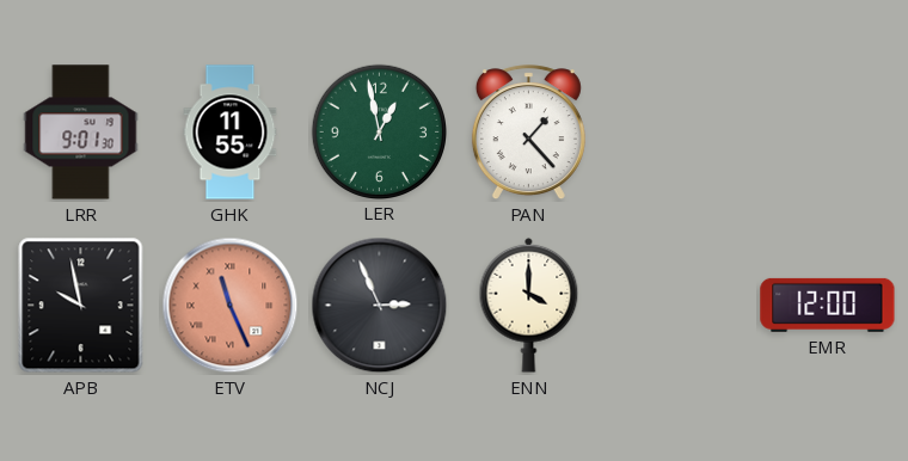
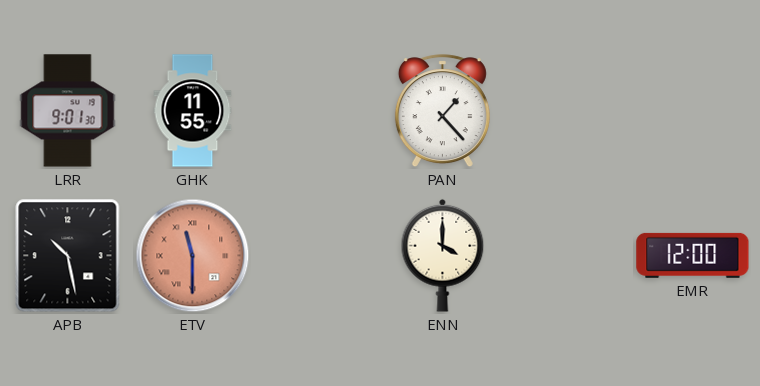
LER: 12:58 -> none (379, 131)
APB: 9:58 -> 10:28 (68, 256)
ETV: 11:26 -> 11:30 (193, 256)
NCJ: 2:56 -> none (380, 306)
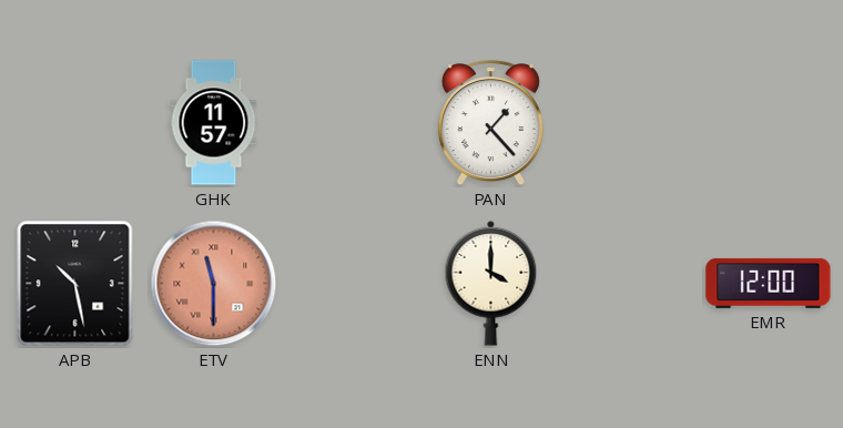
LRR: 9:01 -> none (68, 111)
GHK: 11:55 -> 11:57 (214, 123)
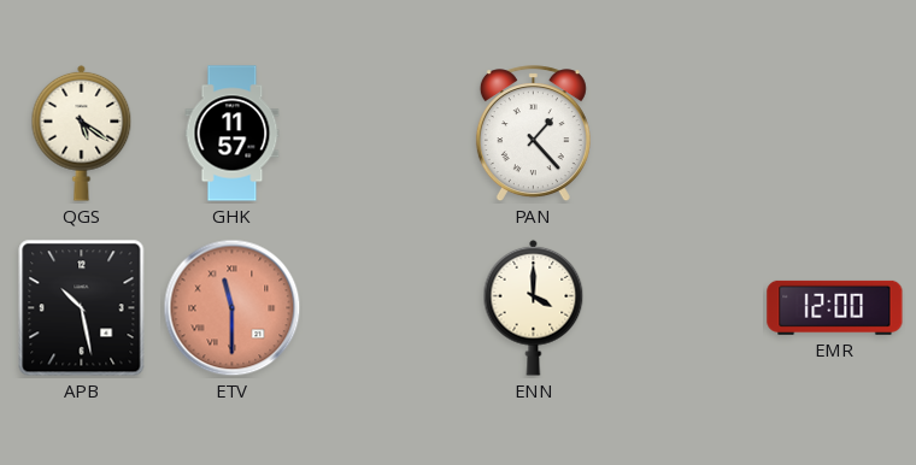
QGS: none -> 5:21 (82, 133)
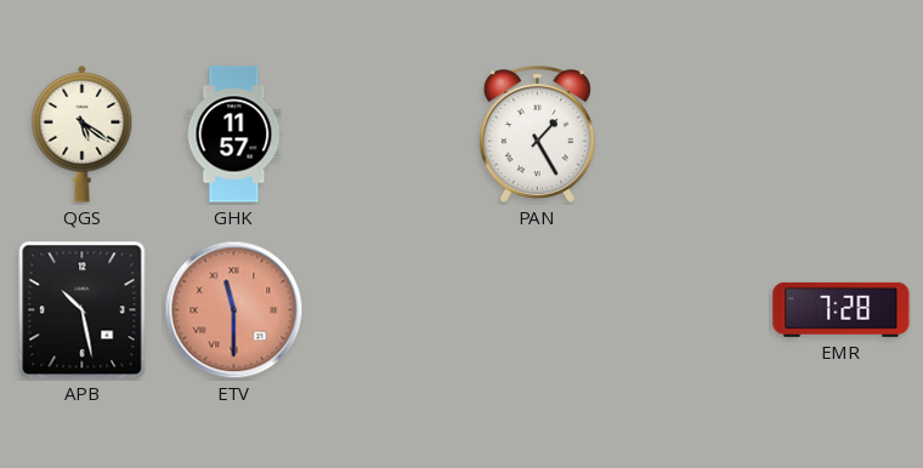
PAN: 1:23 -> 1:25 (537, 135)
ENN: 4:00 -> none (534, 307)
EMR: 12:00 -> 7:28 (842, 309)
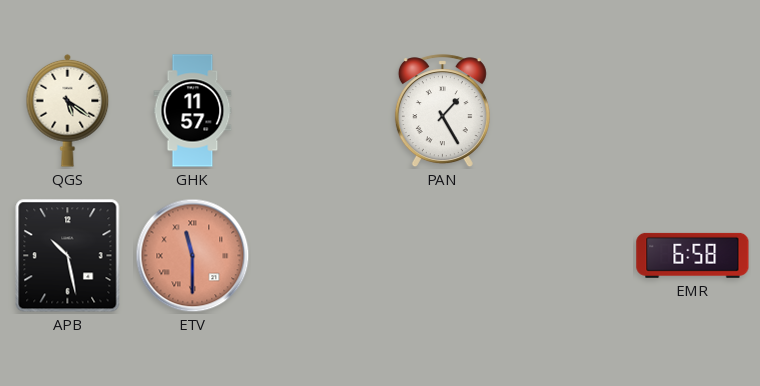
EMR: 7:28 -> 6:58 (693, 255)
